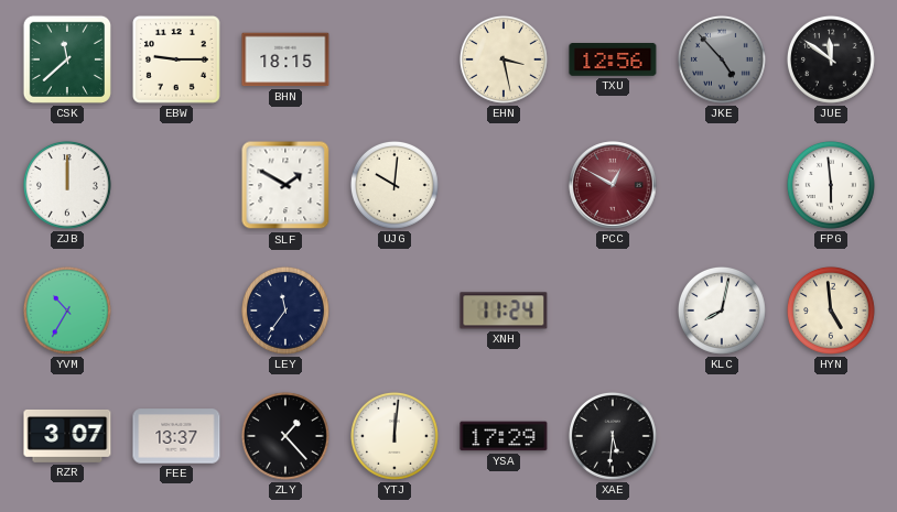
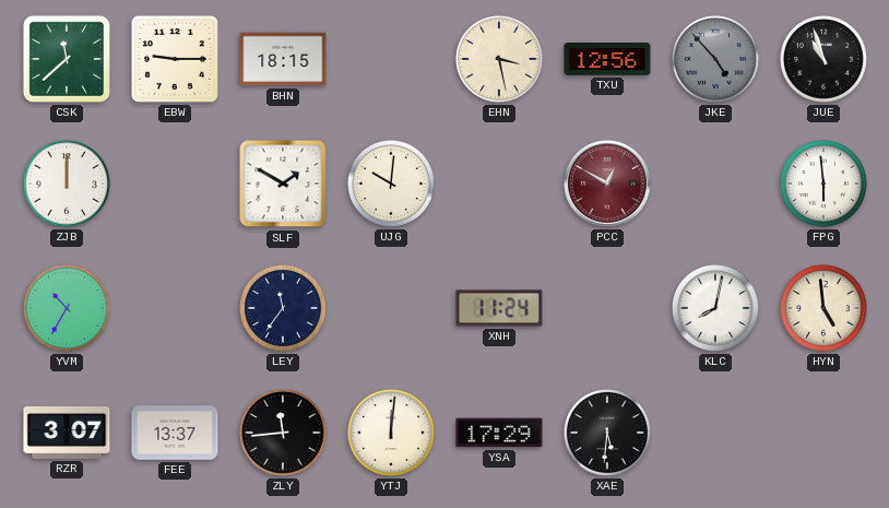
JUE: 11:51 -> 10:57 (823, 59)
ZLY: 1:23 -> 11:44 (283, 433)
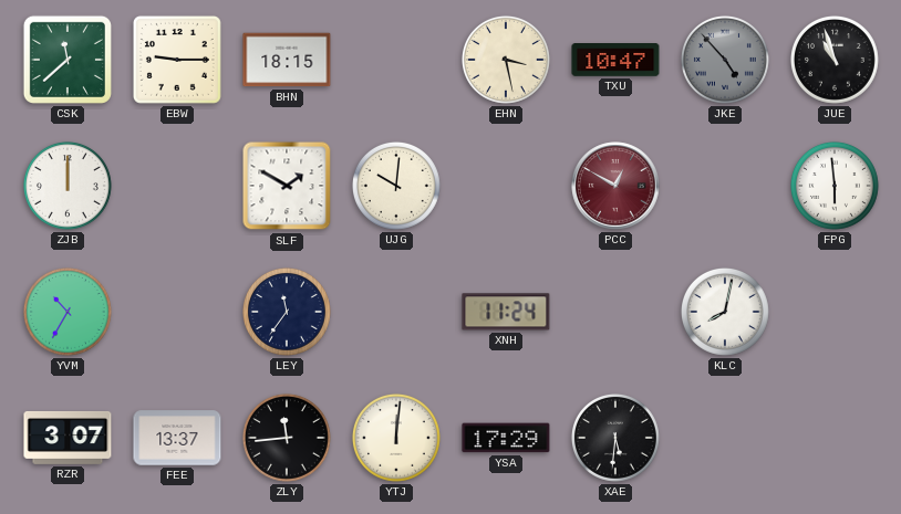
TXU: 12:56 -> 10:47 (615, 61)
HYN: 4:59 -> none (823, 308)
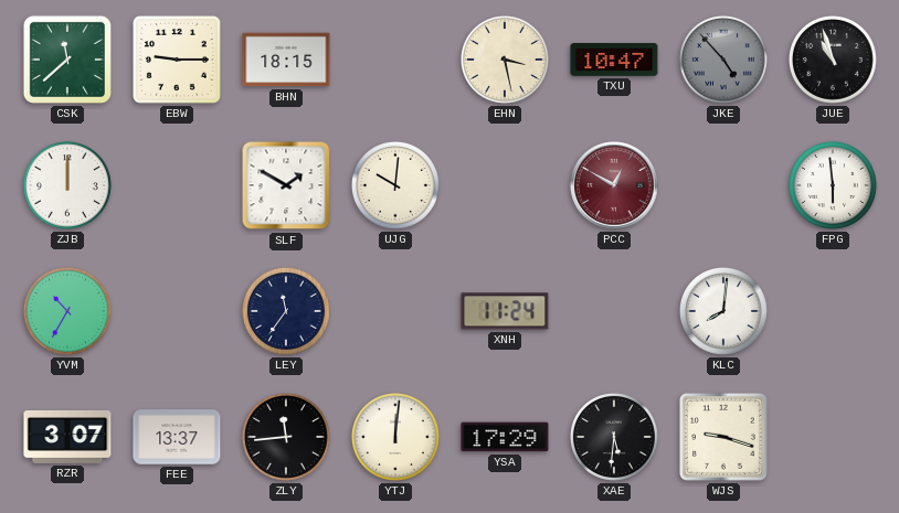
KLC: 8:02 -> 8:01 (723, 311)
WJS: none -> 9:18 (723, 437)
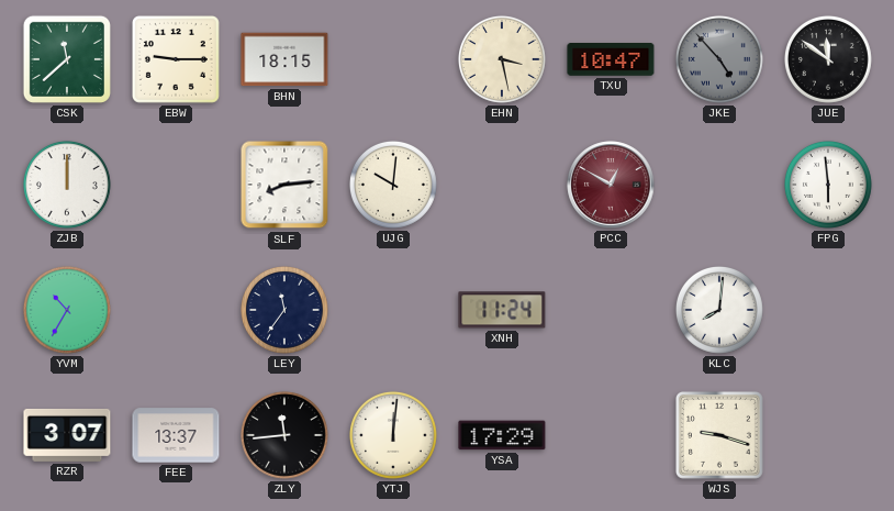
JUE: 10:57 -> 11:51 (828, 59)
SLF: 1:50 -> 8:14 (284, 185)
XAE: 5:31 -> none (614, 437)
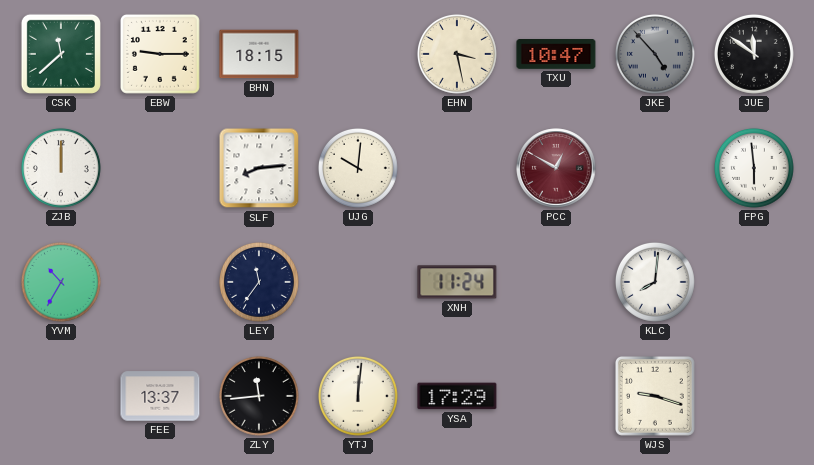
RZR: 3:07 -> none (67, 435)
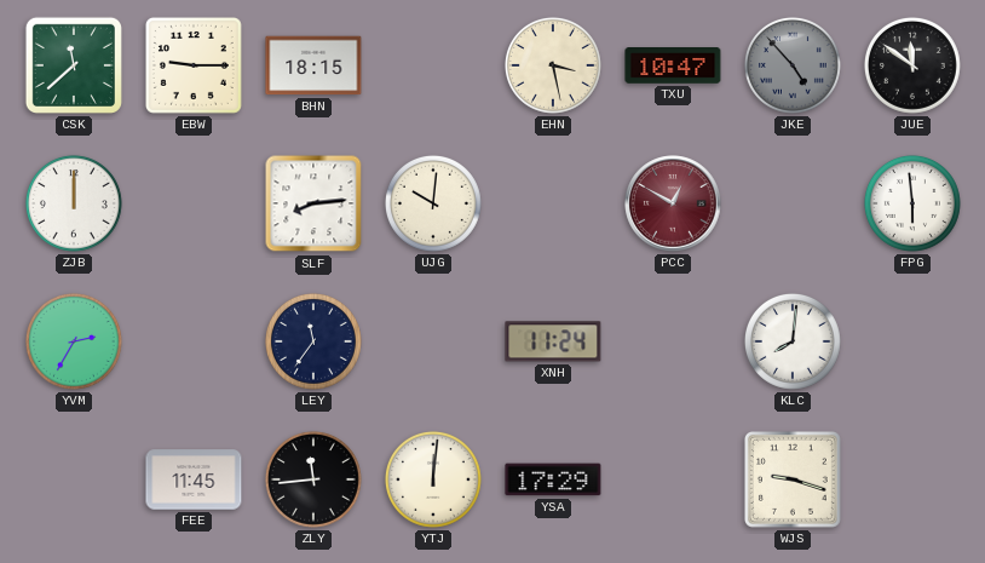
YVM: 10:35 -> 2:35 (74, 341)
FEE: 13:37 -> 11:45 (194, 479)
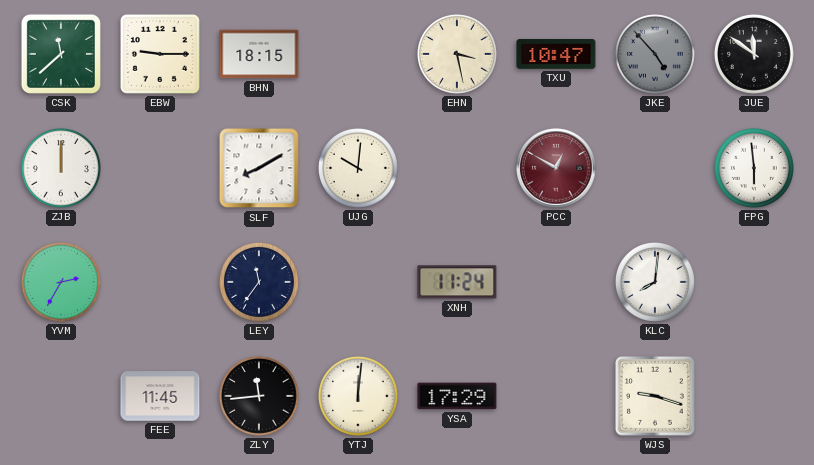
SLF: 8:14 -> 8:10 (259, 168)
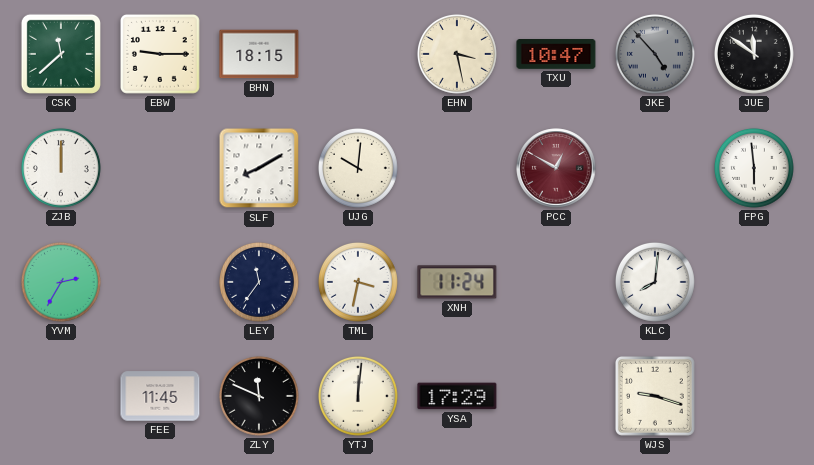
TML: none -> 3:32 (358, 282)
ZLY: 11:44 -> 11:49 (259, 396)
